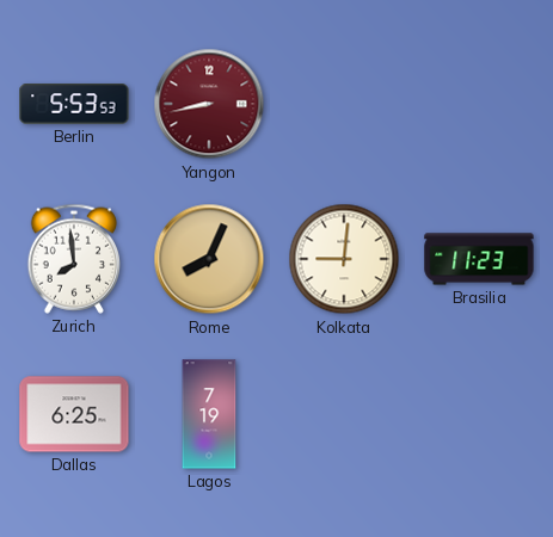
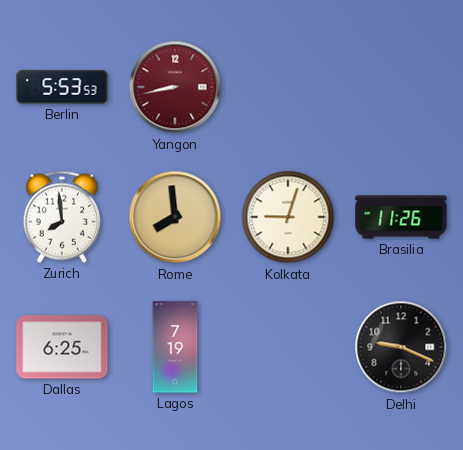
Rome: 8:04 -> 7:59 (175, 217)
Kolkata: 9:01 -> 9:03 (288, 217)
Brasilia: 11:23 -> 11:26 (401, 217)
Delhi: none -> 9:19 (401, 347)
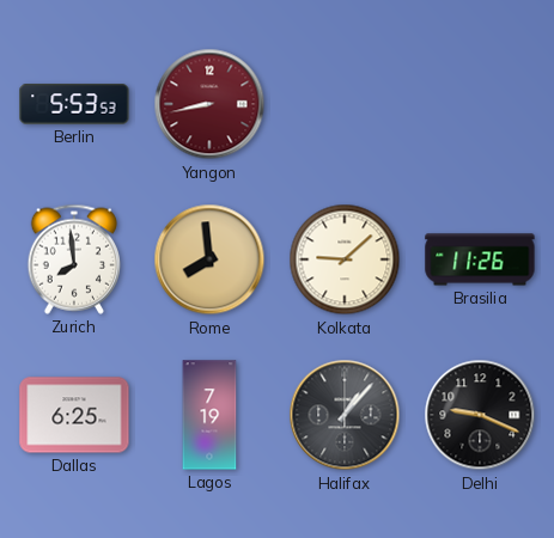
Kolkata: 9:03 -> 9:08 (345, 259)
Halifax: none -> 1:07 (345, 415)
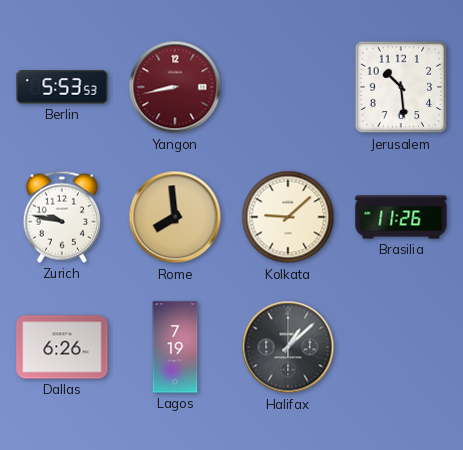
Jerusalem: none -> 10:29 (401, 87)
Zurich: 7:59 -> 9:47 (61, 217)
Dallas: 6:25 -> 6:26 (62, 347)
Halifax: 1:07 -> 1:08 (288, 347)
Delhi: 9:19 -> none (480, 415)
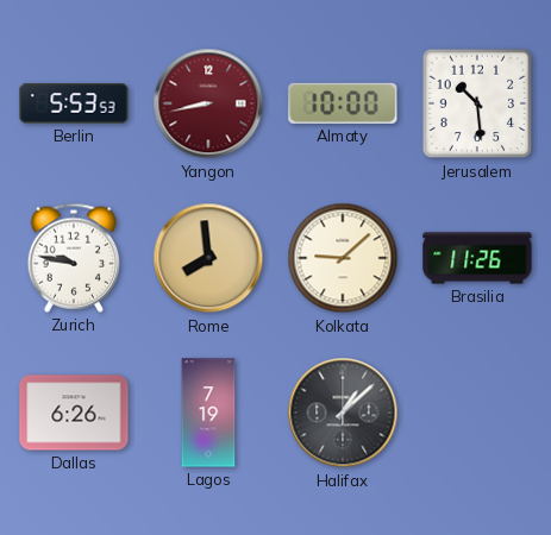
Almaty: none -> 10:00 (343, 103)
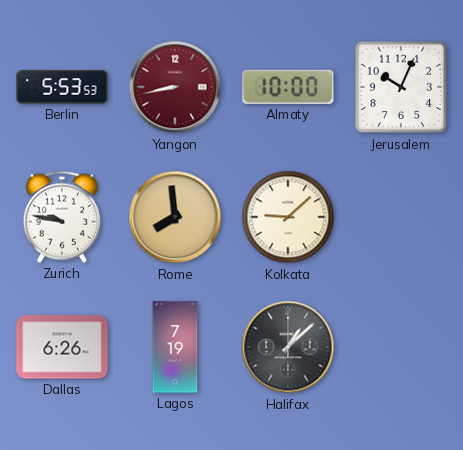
Jerusalem: 10:29 -> 10:04 (401, 87)
Brasilia: 11:26 -> none (477, 258)
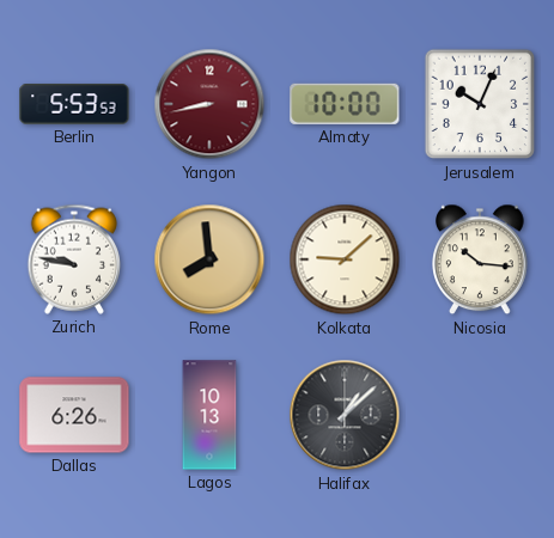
Nicosia: none -> 10:16 (480, 259)
Lagos: 7:19 -> 10:13 (209, 415)
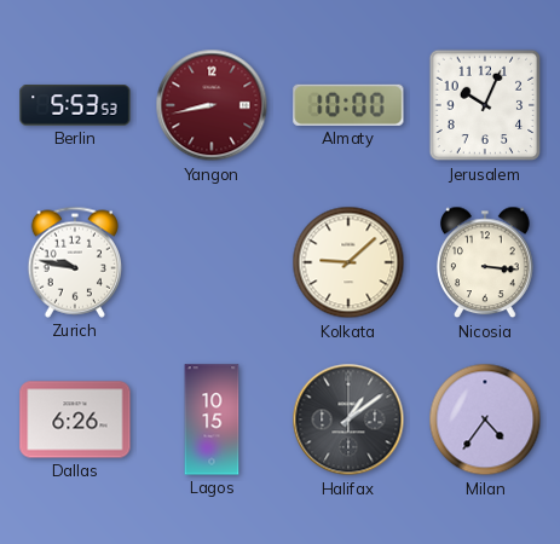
Rome: 7:59 -> none (209, 259)
Nicosia: 10:16 -> 3:16 (485, 262)
Lagos: 10:13 -> 10:15 (212, 419)
Halifax: 1:08 -> 1:09 (348, 419)
Milan: none -> 4:36 (485, 419)
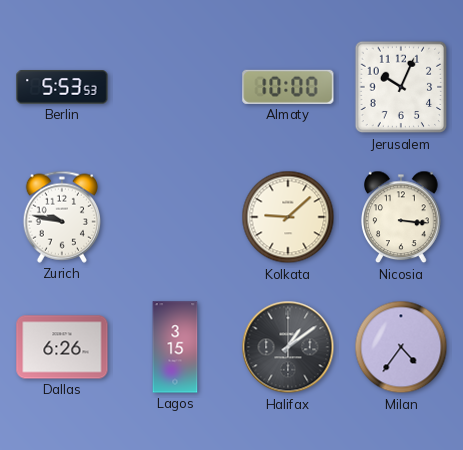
Yangon: 8:43 -> none (212, 105)
Lagos: 10:15 -> 3:15 (175, 347)
